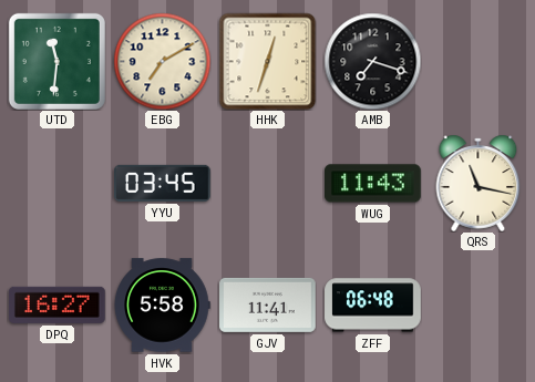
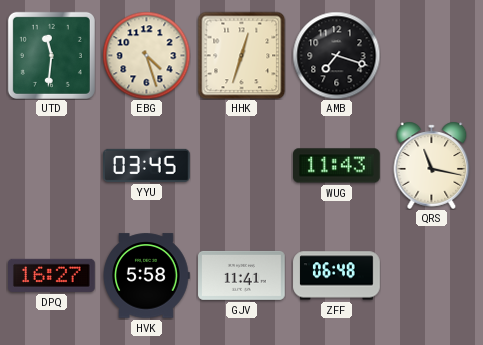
EBG: 7:10 -> 4:27 (146, 55)
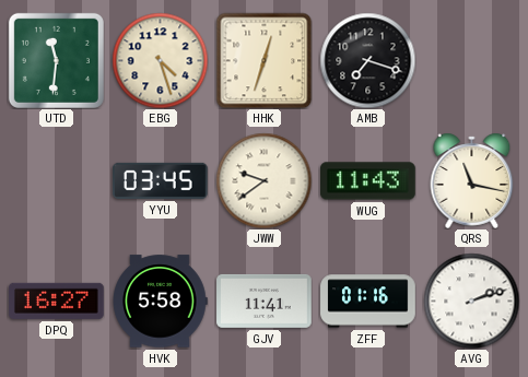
JWW: none -> 9:39 (263, 180)
ZFF: 06:48 -> 01:16 (368, 302)
AVG: none -> 2:12 (471, 301)
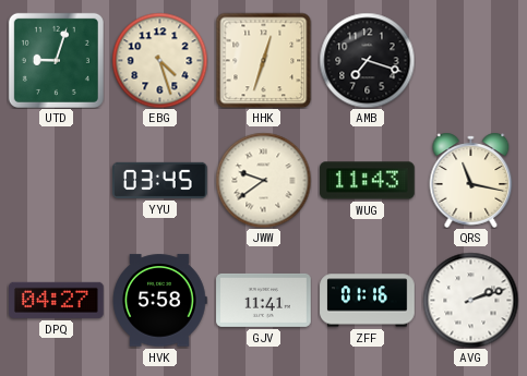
UTD: 11:31 -> 9:03 (56, 60)
DPQ: 16:27 -> 04:27 (57, 300)
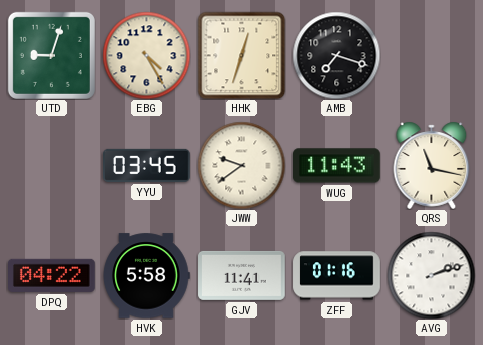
EBG: 4:27 -> 4:25 (146, 55)
DPQ: 04:27 -> 04:22 (52, 275)
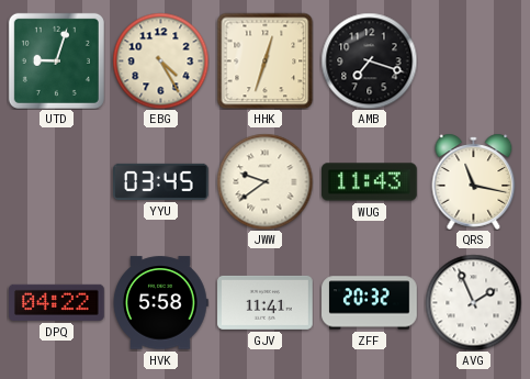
ZFF: 01:16 -> 20:32 (370, 303)
AVG: 2:12 -> 1:56 (473, 302)
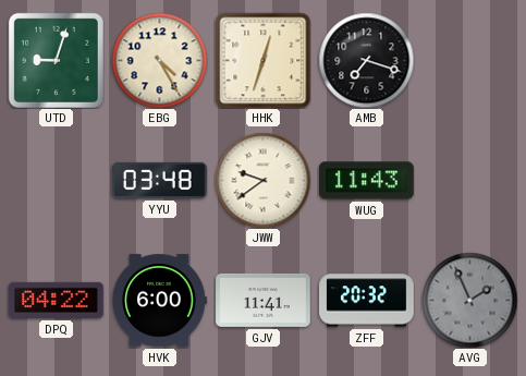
YYU: 03:45 -> 03:48 (160, 180)
QRS: 11:17 -> none (474, 181)
HVK: 5:58 -> 6:00 (159, 301)
AVG dial: white -> grey (469, 300)
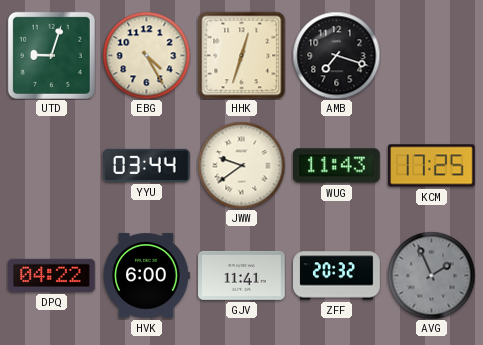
YYU: 03:48 -> 03:44 (147, 165)
KCM: none -> 17:25 (432, 166)
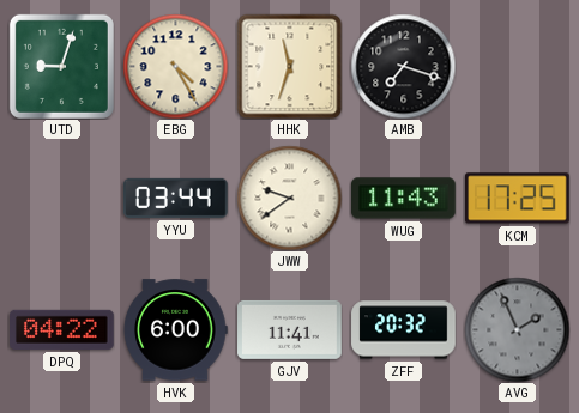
HHK: 12:33 -> 11:33 (289, 66)
